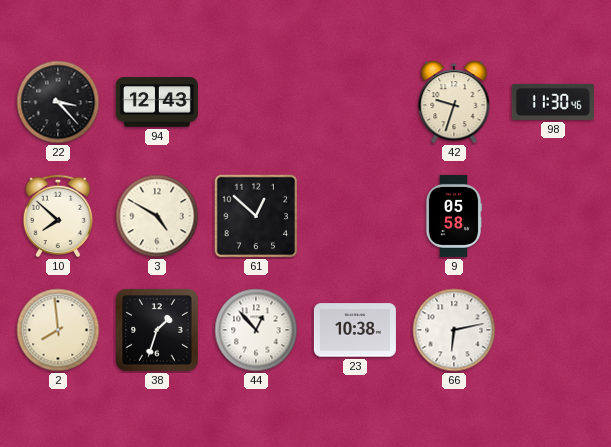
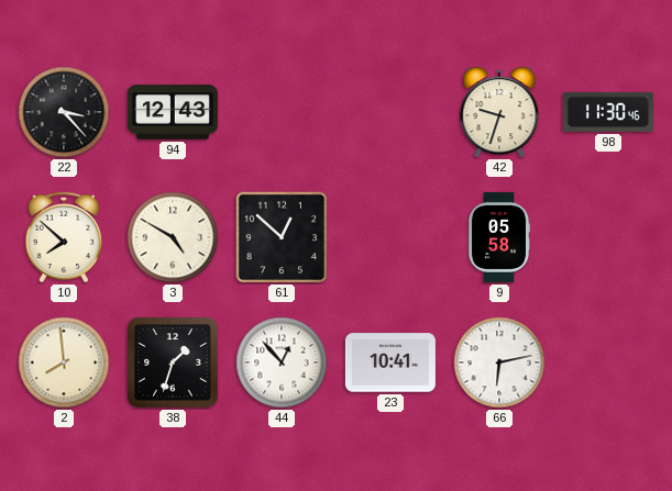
23: 10:38 -> 10:41 (390, 362)
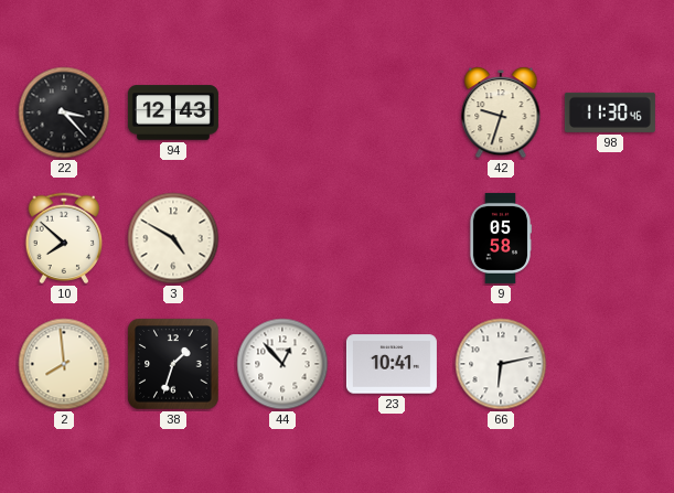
61: 12:52 -> none (282, 237)
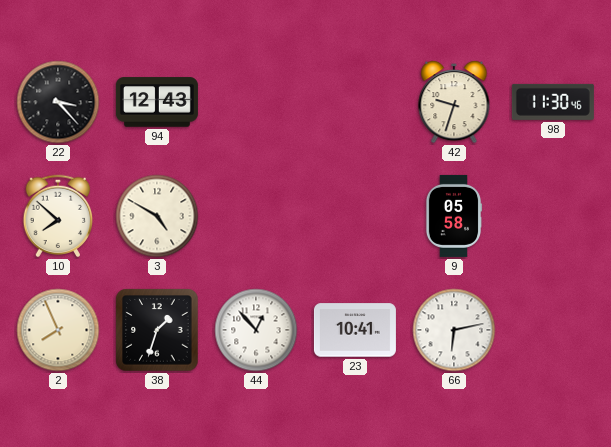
2: 7:59 -> 7:56 (58, 330)
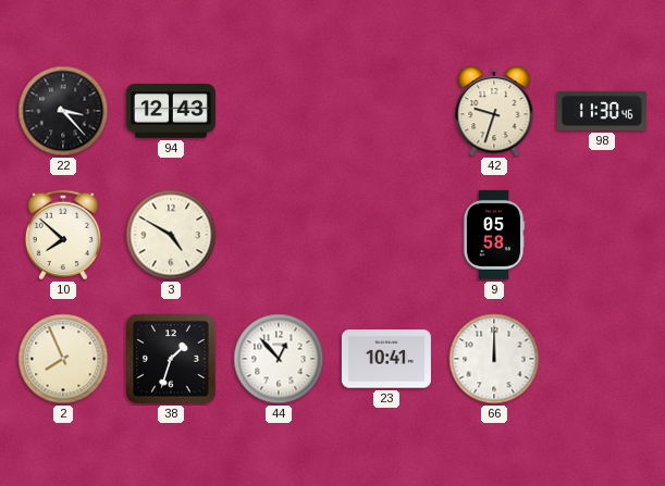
66: 6:13 -> 12:00 (494, 359)
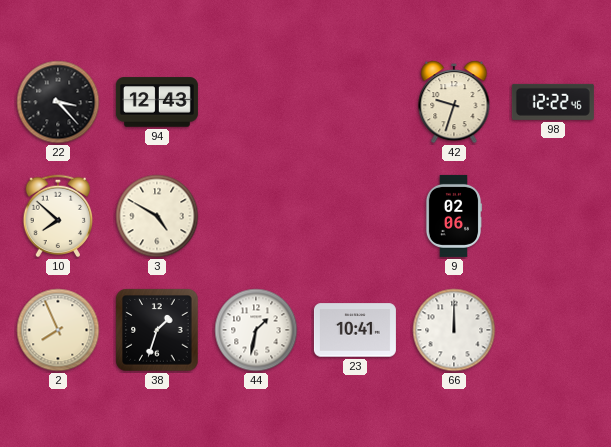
98: 11:30 -> 12:22 (553, 102)
9: 05:58 -> 02:06 (454, 216)
44: 12:53 -> 1:32 (256, 330)
